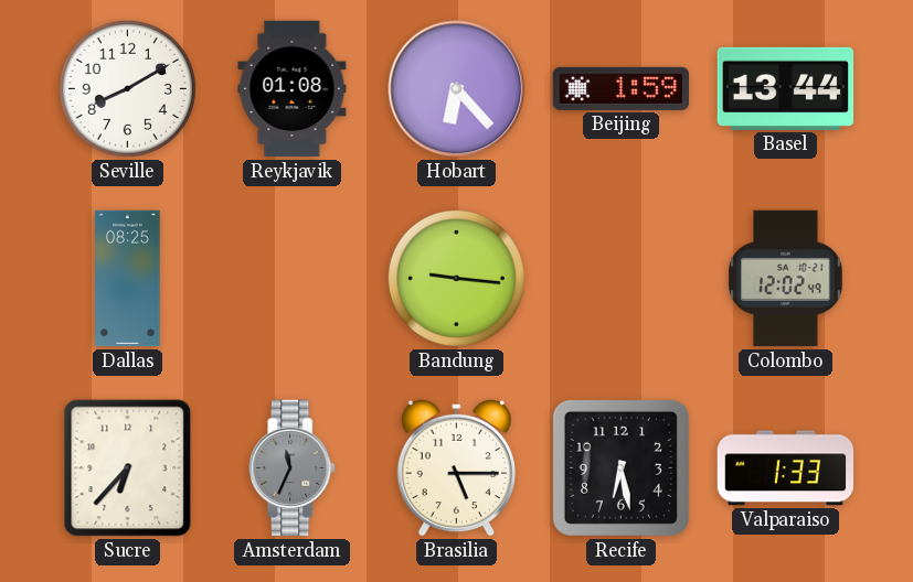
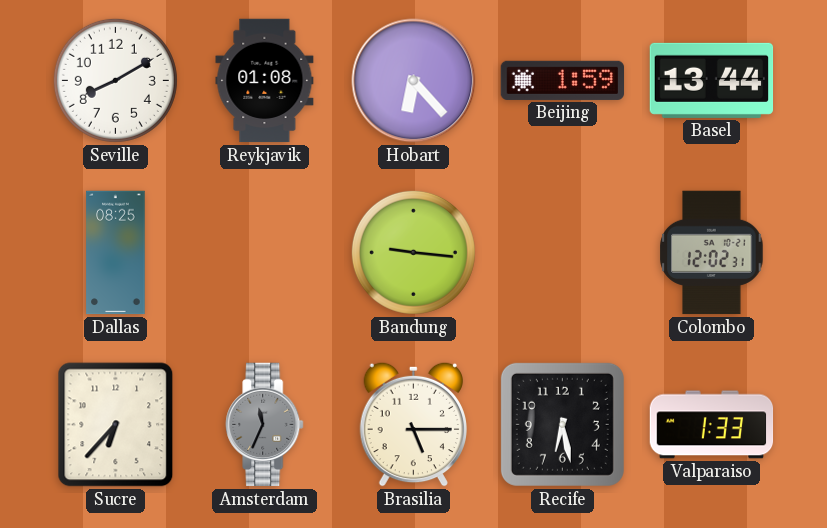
Colombo: 12:02:49 -> 12:02:31 (712, 253)
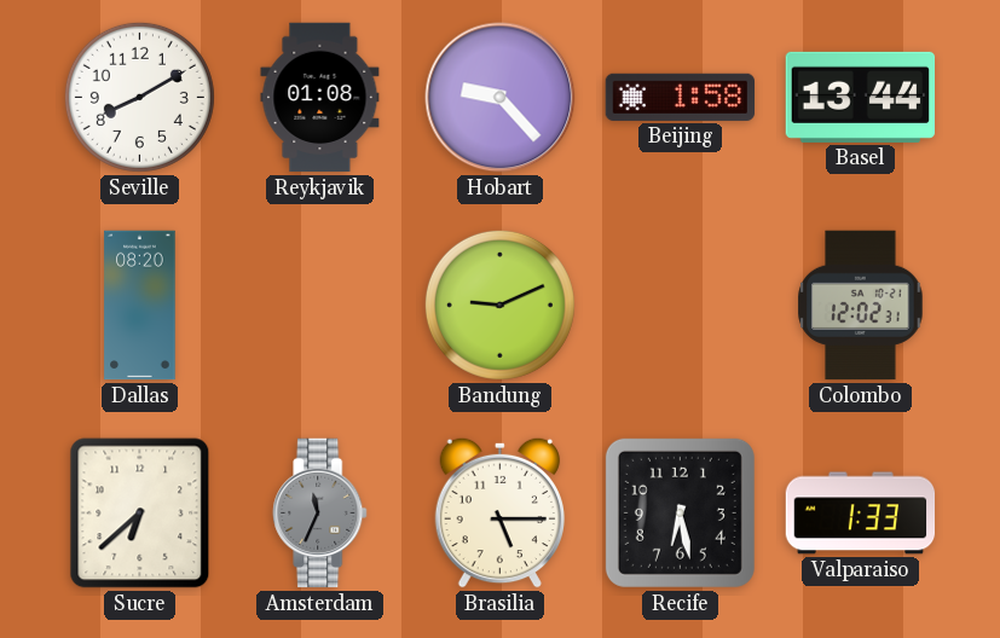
Hobart: 6:23 -> 9:23 (501, 98)
Beijing: 1:59 -> 1:58 (681, 97)
Dallas: 08:25 -> 08:20 (140, 306)
Bandung: 9:16 -> 9:11 (499, 304)
Sucre: 6:37 -> 6:38 (140, 514)
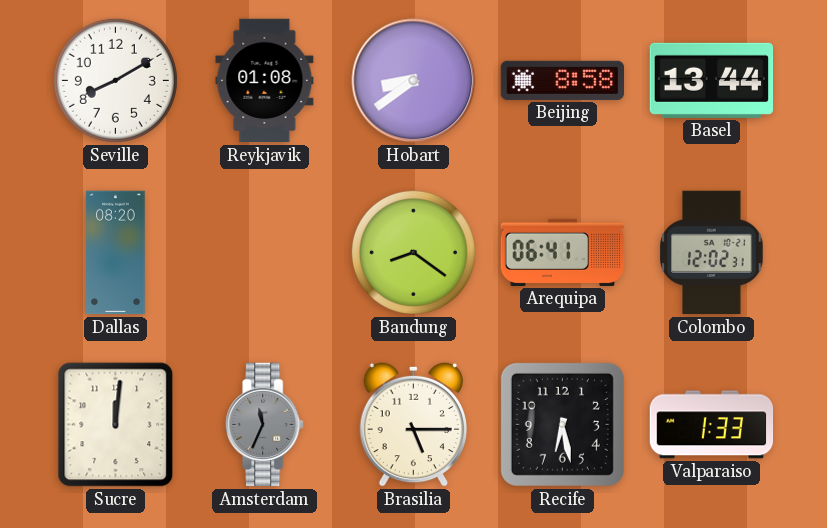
Hobart: 9:23 -> 8:39 (414, 81)
Beijing: 1:58 -> 8:58 (563, 80)
Bandung: 9:11 -> 8:21 (413, 252)
Arequipa: none -> 06:41 (563, 252)
Sucre: 6:38 -> 12:01 (116, 425)
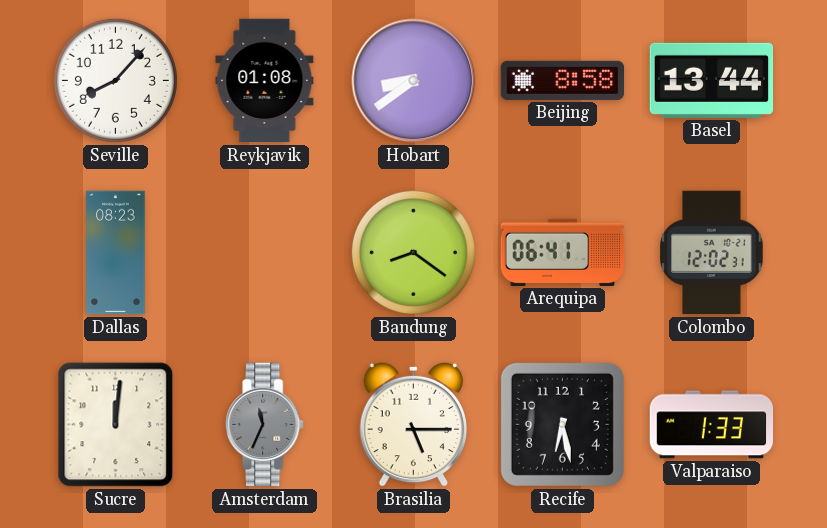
Seville: 8:10 -> 8:07 (115, 80)
Dallas: 08:20 -> 08:23 (116, 253)
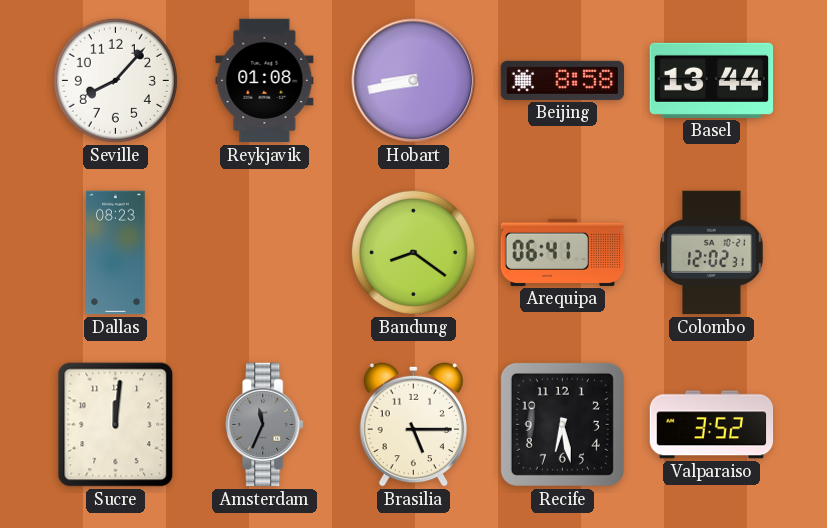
Hobart: 8:39 -> 8:43 (414, 81)
Valparaiso: 1:33 -> 3:52 (712, 425)
